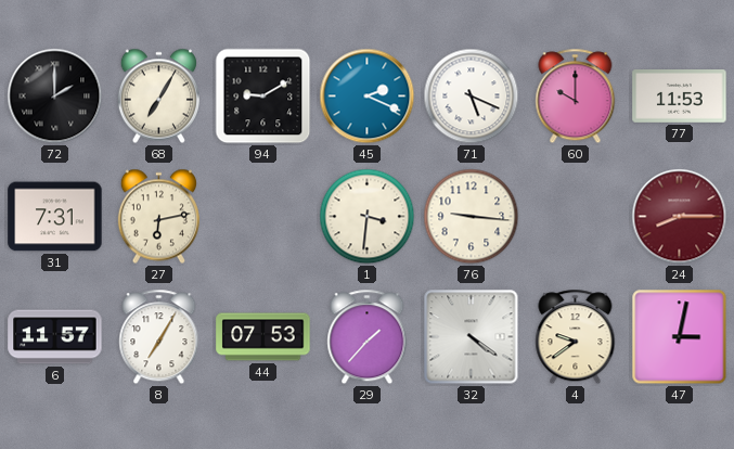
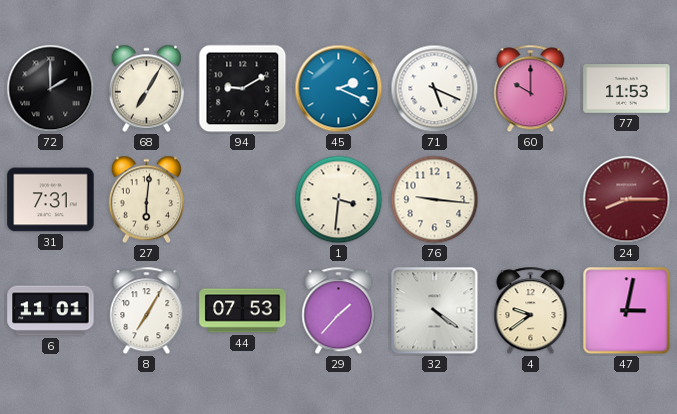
27: 6:13 -> 6:01 (146, 200)
6: 11:57 -> 11:01 (51, 311)
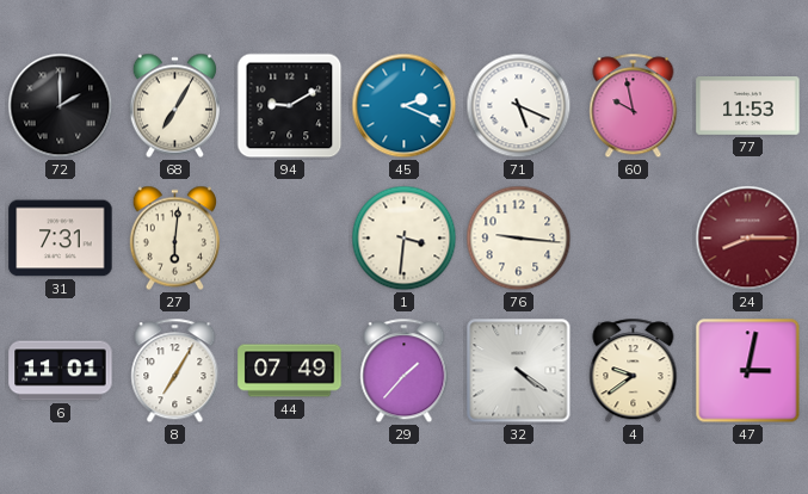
60: 10:00 -> 9:58 (634, 106)
44: 07:53 -> 07:49 (290, 371)
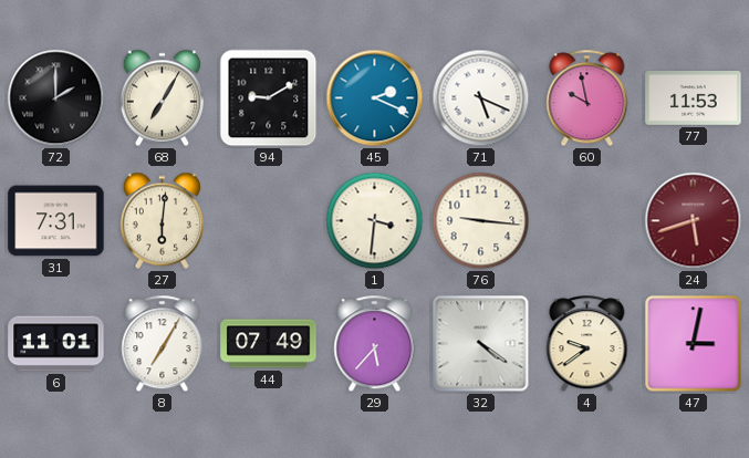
24: 8:15 -> 5:42 (694, 221)
29: 1:37 -> 5:37 (375, 344)
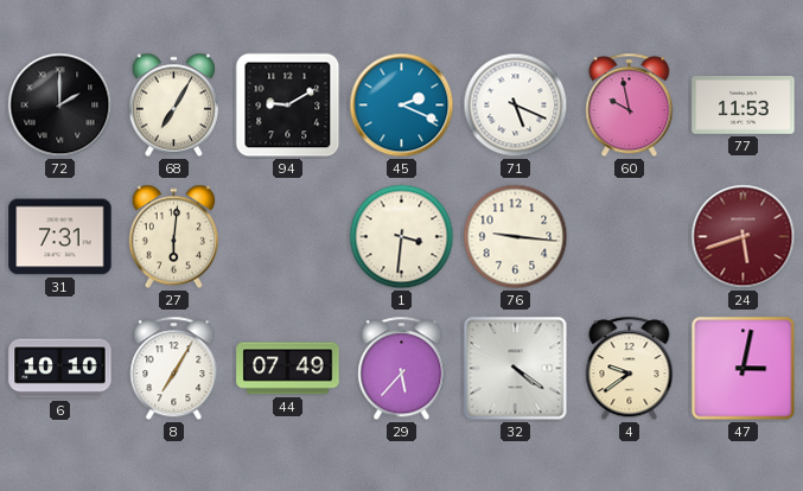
6: 11:01 -> 10:10 (60, 369)
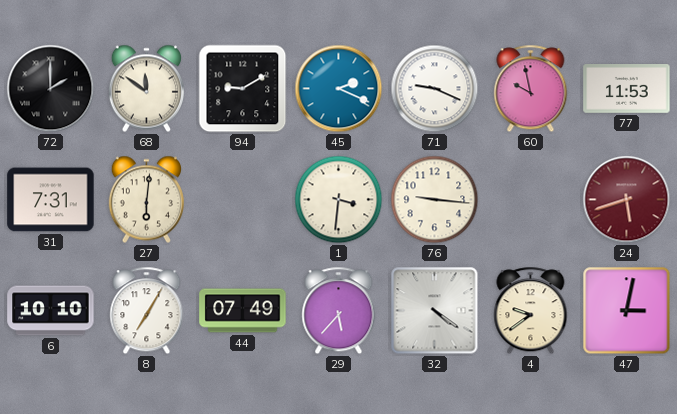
68: 7:05 -> 11:51 (146, 89)
71: 5:19 -> 9:19 (435, 89)
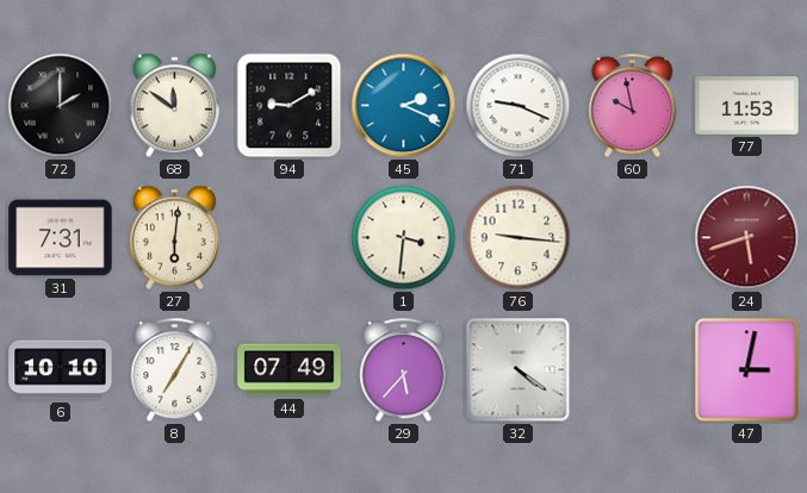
4: 9:39 -> none (531, 311)
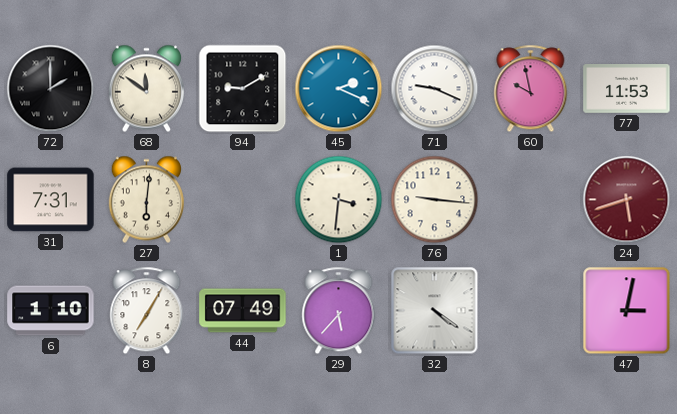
6: 10:10 -> 1:10 (51, 311)
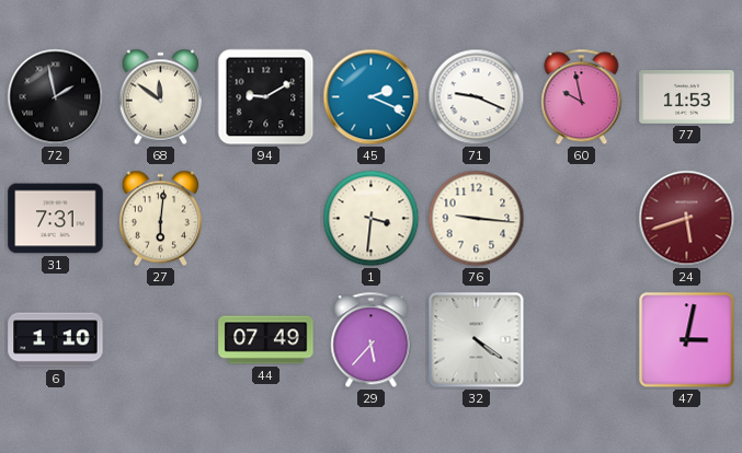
72: 2:00 -> 1:58 (56, 97)
8: 7:05 -> none (147, 311)
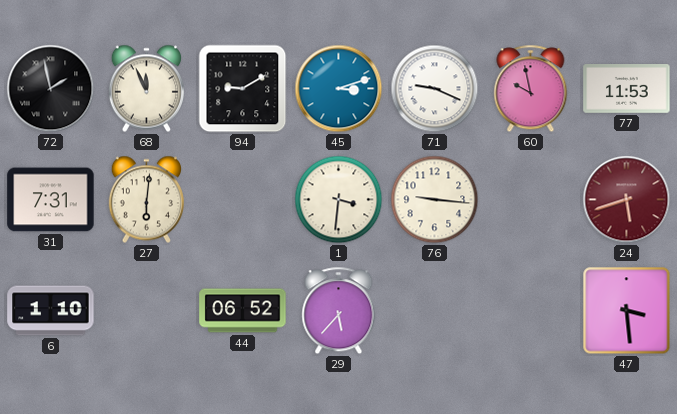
68: 11:51 -> 11:56 (146, 89)
45: 2:19 -> 3:12 (339, 89)
44: 07:49 -> 06:52 (243, 311)
32: 4:21 -> none (477, 340)
47: 3:02 -> 3:29 (627, 311)
